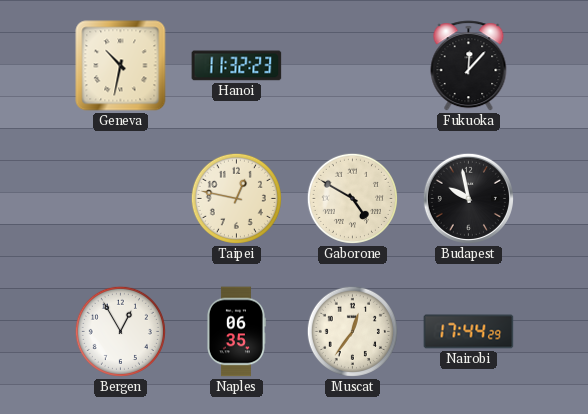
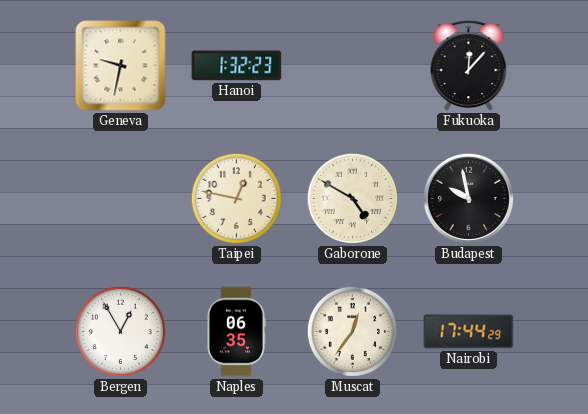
Geneva: 10:32 -> 9:32 (121, 66)
Hanoi: 11:32 -> 1:32 (237, 66)
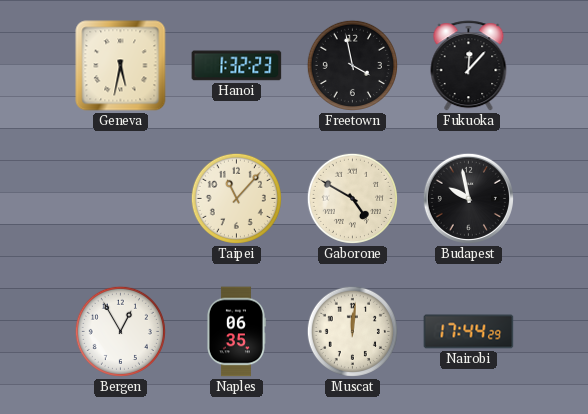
Geneva: 9:32 -> 5:32 (121, 66)
Freetown: none -> 3:58 (352, 65)
Taipei: 12:47 -> 11:07 (236, 198)
Muscat: 12:36 -> 12:01 (352, 331)
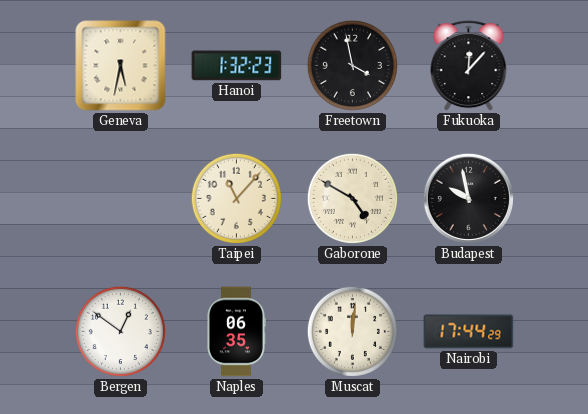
Bergen: 12:55 -> 12:51 (120, 331)
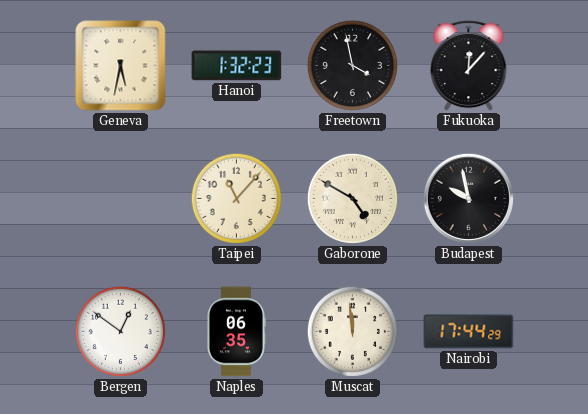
Muscat: 12:01 -> 11:59 (352, 331)
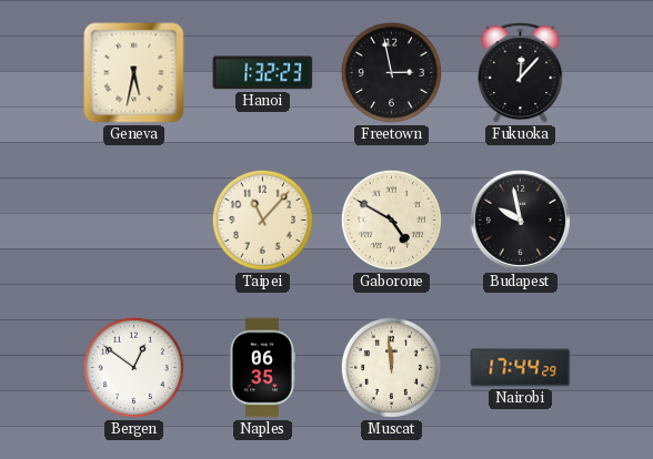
Freetown: 3:58 -> 2:58 (391, 72)
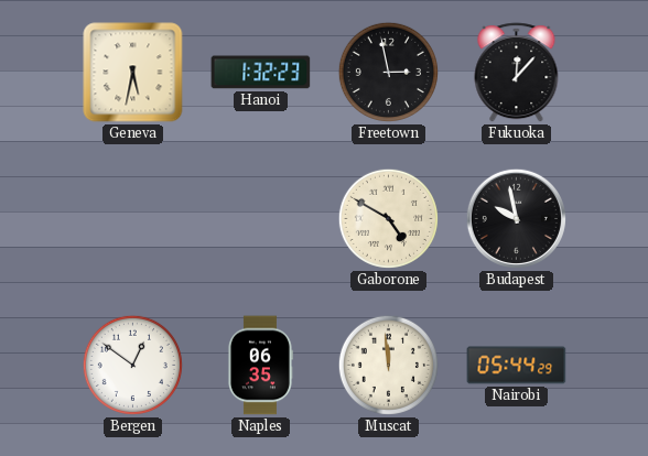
Taipei: 11:07 -> none (262, 220)
Nairobi: 17:44 -> 05:44 (517, 366)
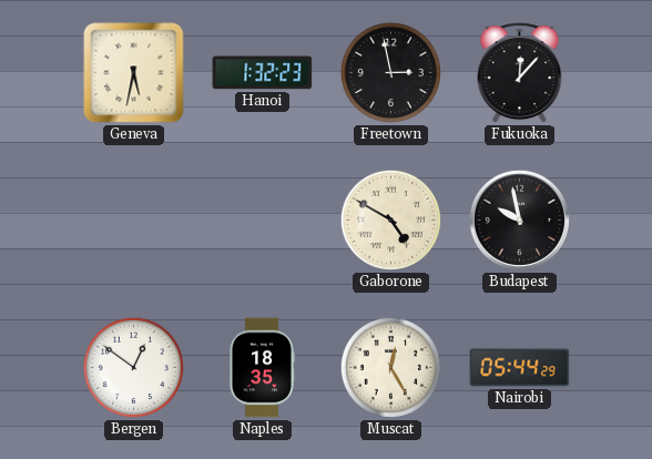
Naples: 06:35 -> 18:35 (262, 368)
Muscat: 11:59 -> 12:25 (390, 367)
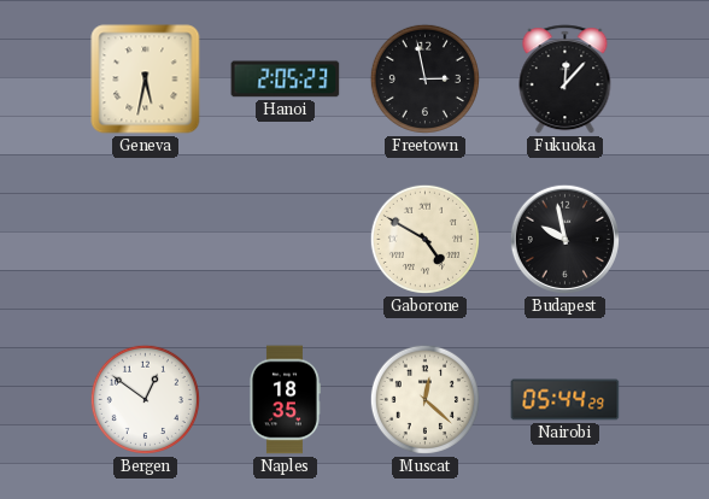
Hanoi: 1:32 -> 2:05 (286, 80)
Muscat: 12:25 -> 12:22 (424, 399)
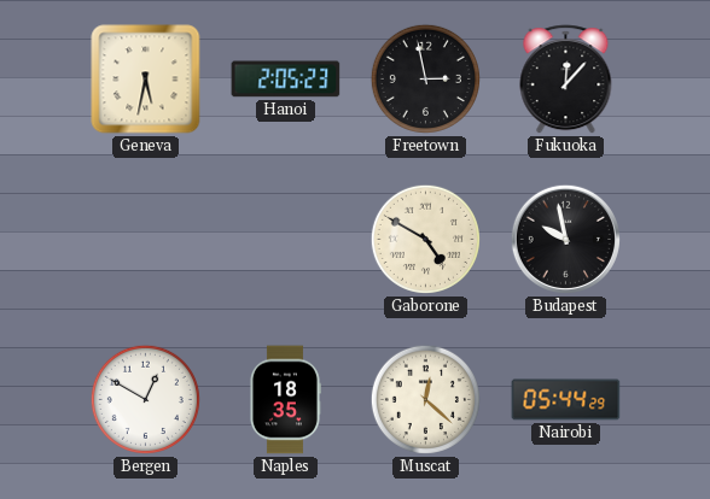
Bergen: 12:51 -> 12:50 (145, 399)
